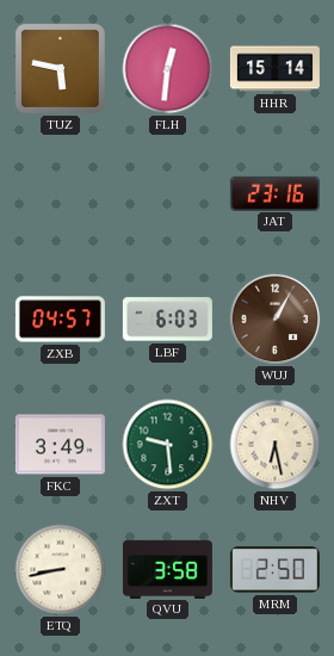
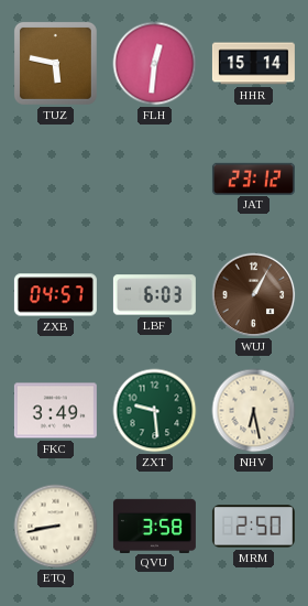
JAT: 23:16 -> 23:12 (253, 178)
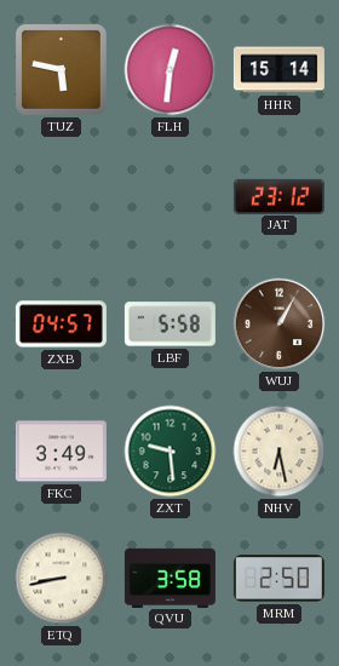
LBF: 6:03 -> 5:58 (169, 325)
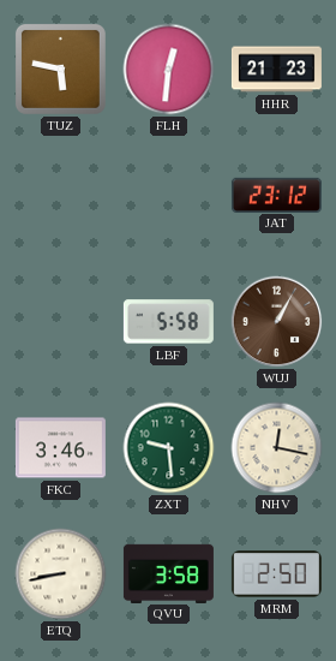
HHR: 15:14 -> 21:23 (276, 70)
ZXB: 04:57 -> none (61, 325)
FKC: 3:49 -> 3:46 (60, 448)
NHV: 6:28 -> 12:17 (277, 448)
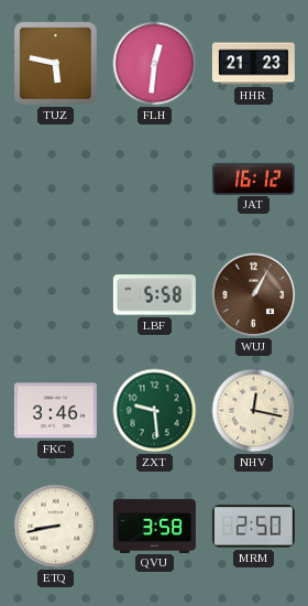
JAT: 23:12 -> 16:12 (253, 178)
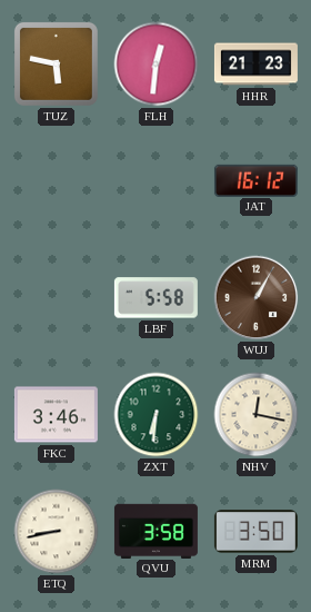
ZXT: 9:29 -> 6:31 (157, 415)
MRM: 2:50 -> 3:50 (255, 532)
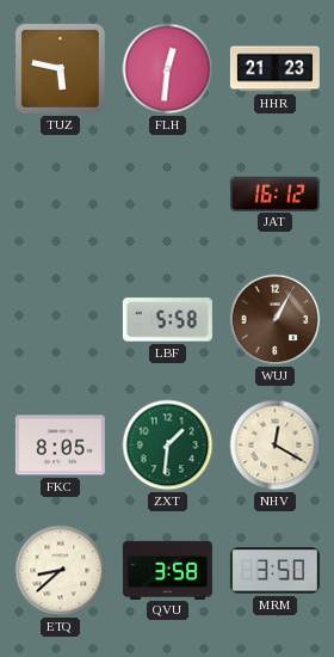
FKC: 3:46 -> 8:05 (60, 446)
ZXT: 6:31 -> 1:31 (168, 446)
NHV: 12:17 -> 12:20 (276, 446)
ETQ: 8:43 -> 8:38 (61, 571)
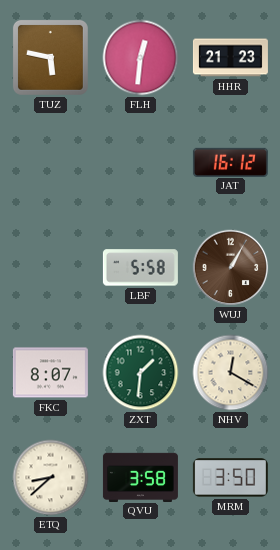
FKC: 8:05 -> 8:07 (50, 373)
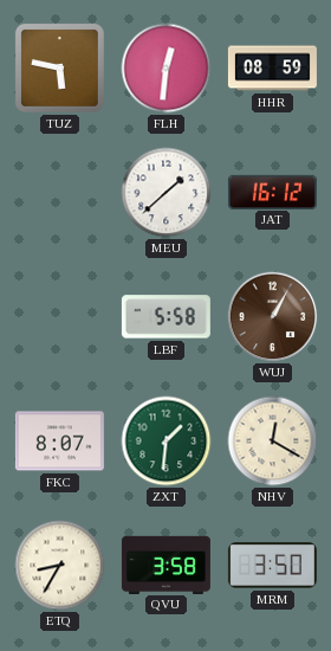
HHR: 21:23 -> 08:59 (272, 69)
MEU: none -> 1:38 (167, 193)
ETQ: 8:38 -> 8:35 (60, 566)
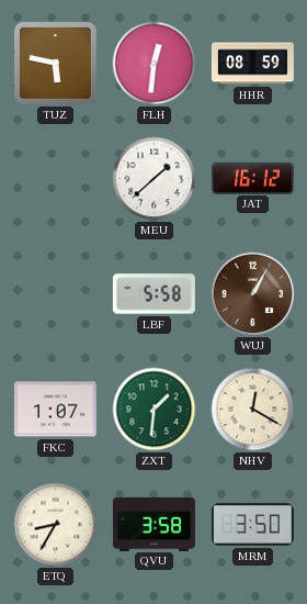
FKC: 8:07 -> 1:07 (55, 410)
